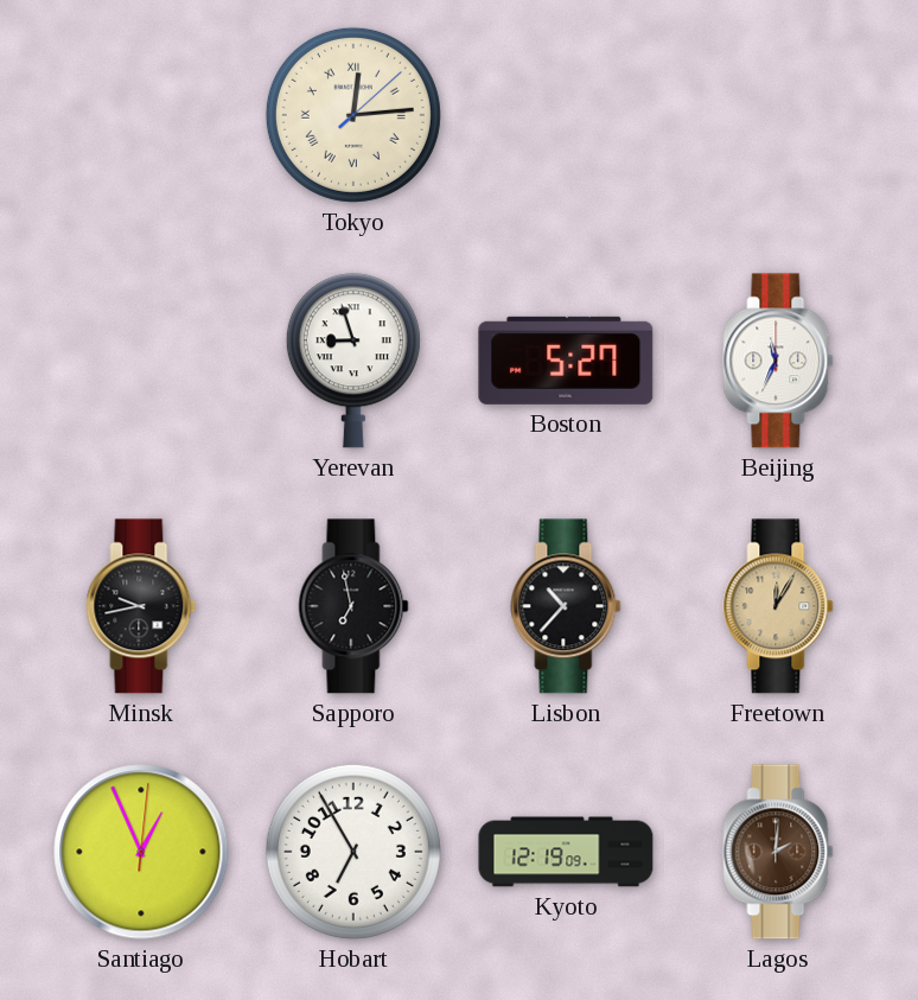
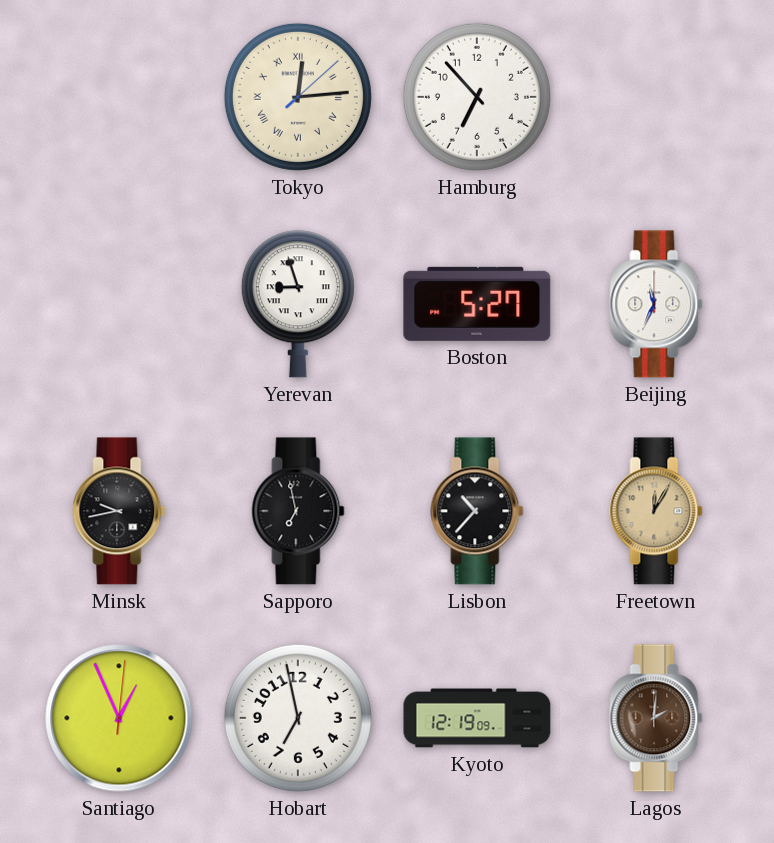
Hamburg: none -> 6:53 (477, 97)
Hobart: 6:55 -> 6:58 (298, 718)
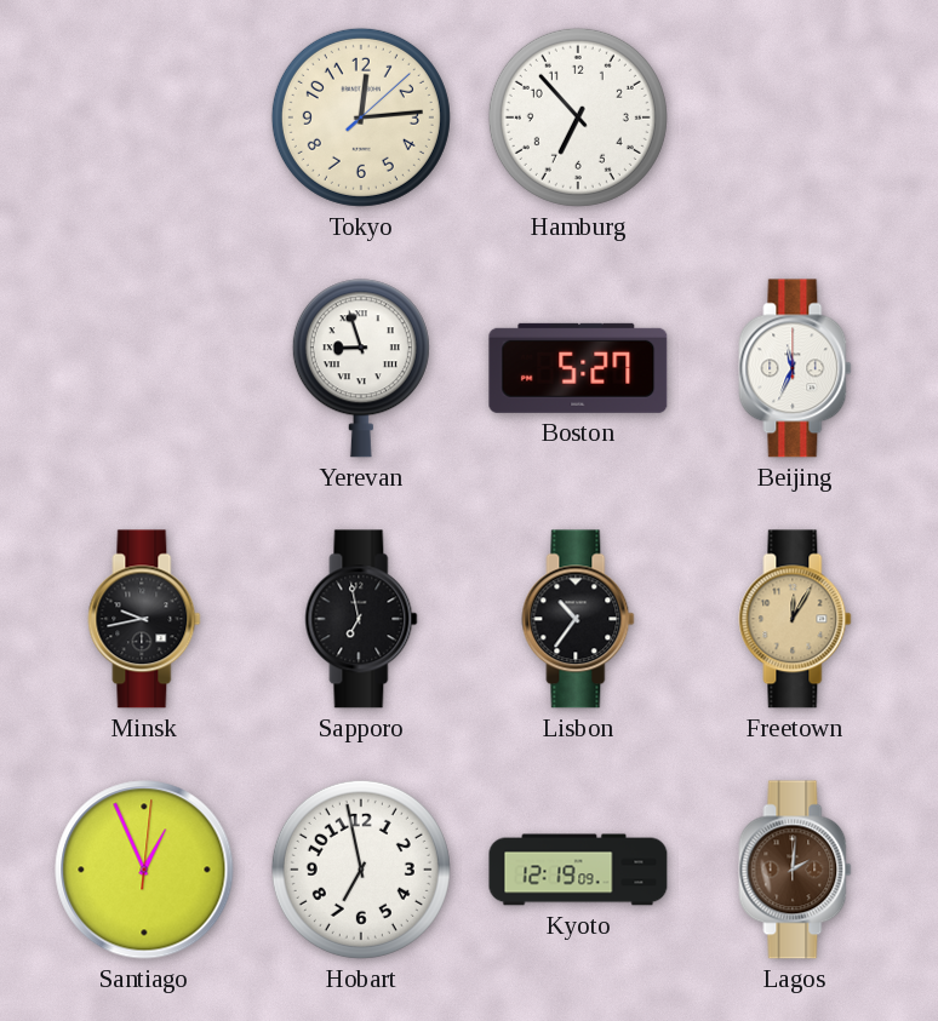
Tokyo numerals: Roman -> Arabic (361, 117)
Lisbon: 10:37 -> 10:36 (578, 619)
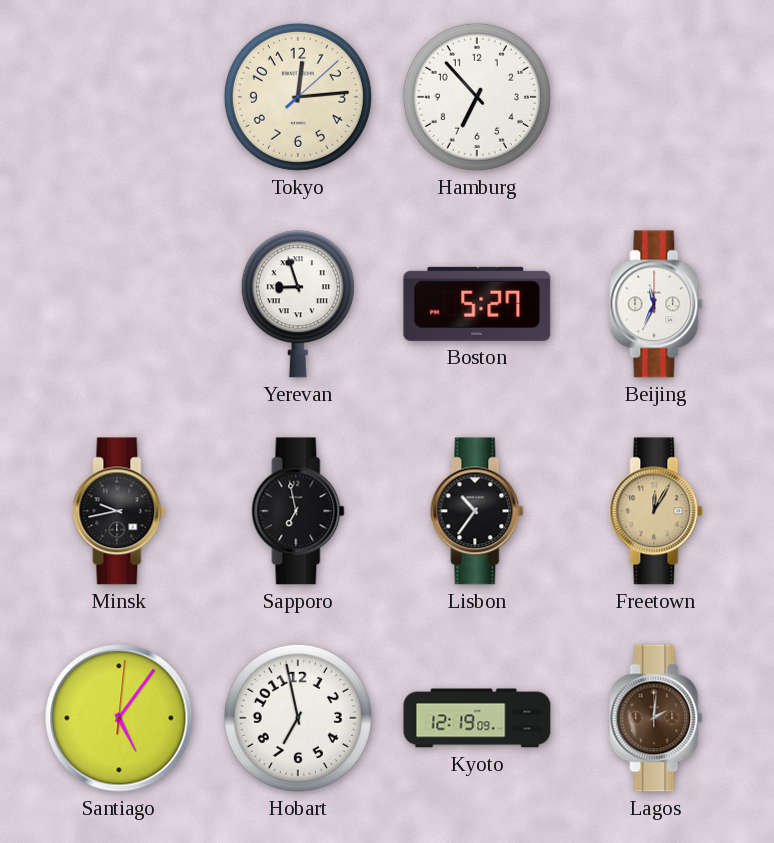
Santiago: 12:56 -> 5:06 (119, 718)
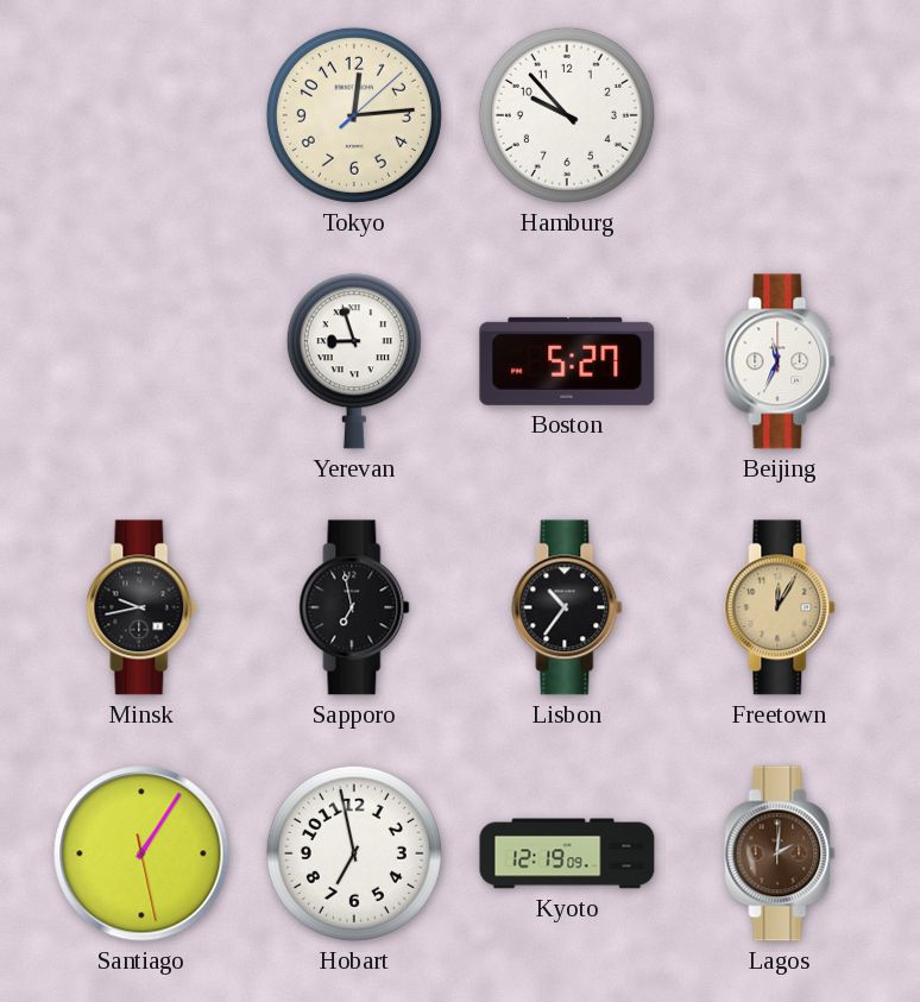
Hamburg: 6:53 -> 9:53 (567, 115)
Santiago: 5:06 -> 1:05 (141, 853)
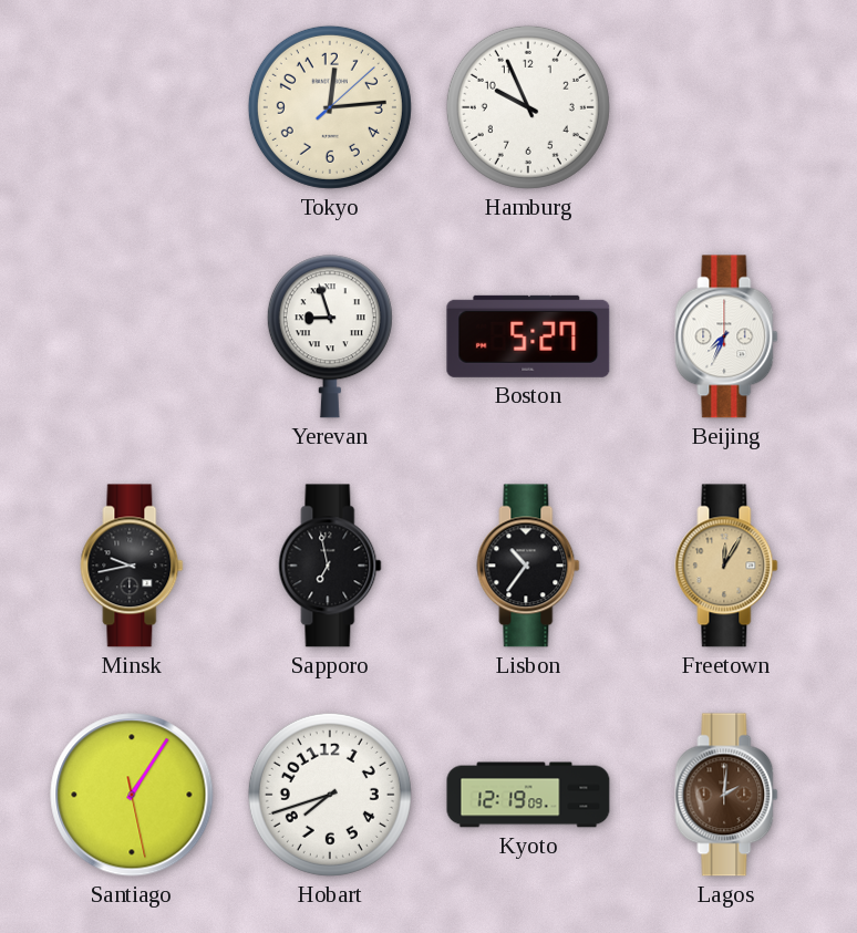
Hamburg: 9:53 -> 9:56 (528, 107)
Beijing: 11:34 -> 7:34 (726, 336)
Hobart: 6:58 -> 7:42 (330, 795)
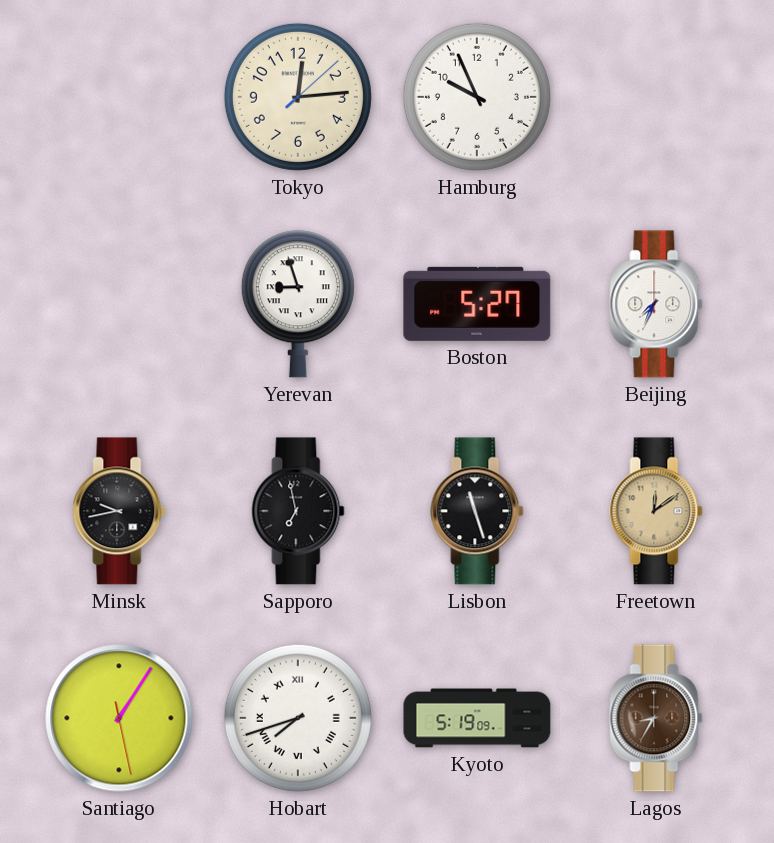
Lisbon: 10:36 -> 11:27 (477, 511)
Freetown: 12:05 -> 12:09 (656, 511)
Hobart numerals: Arabic -> Roman (298, 718)
Kyoto: 12:19 -> 5:19 (477, 718)
Lagos: 2:01 -> 8:35 (656, 718)
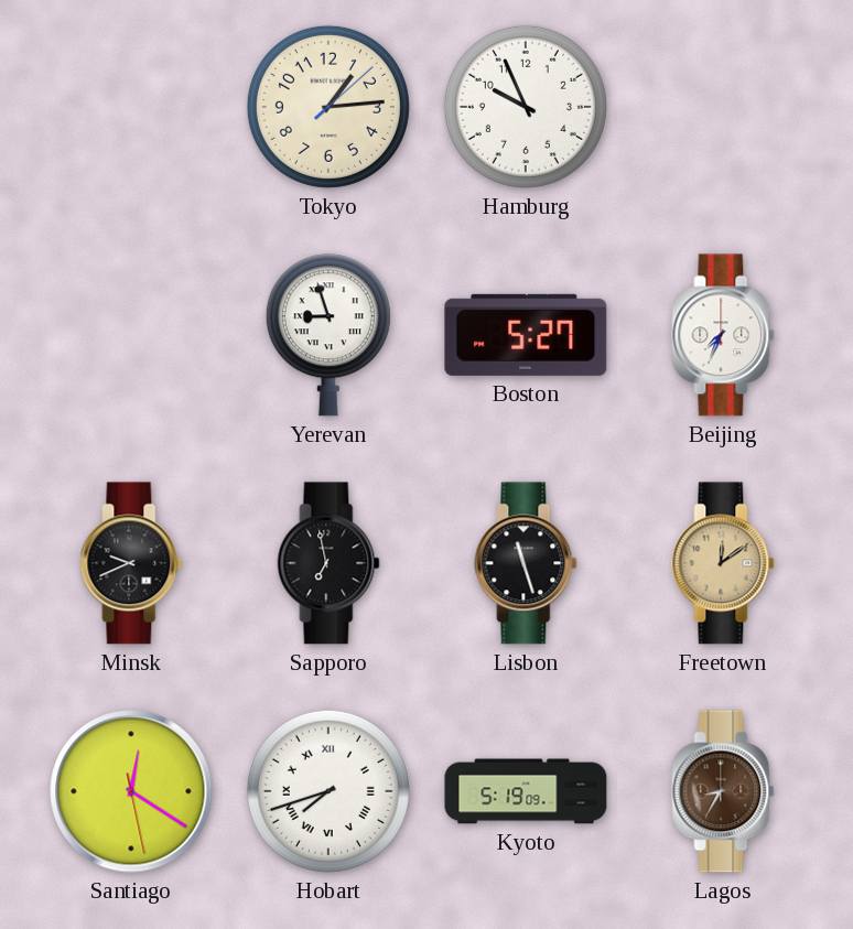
Tokyo: 12:14 -> 1:14 (328, 107)
Minsk: 9:43 -> 9:41 (131, 563)
Santiago: 1:05 -> 12:20 (131, 791)
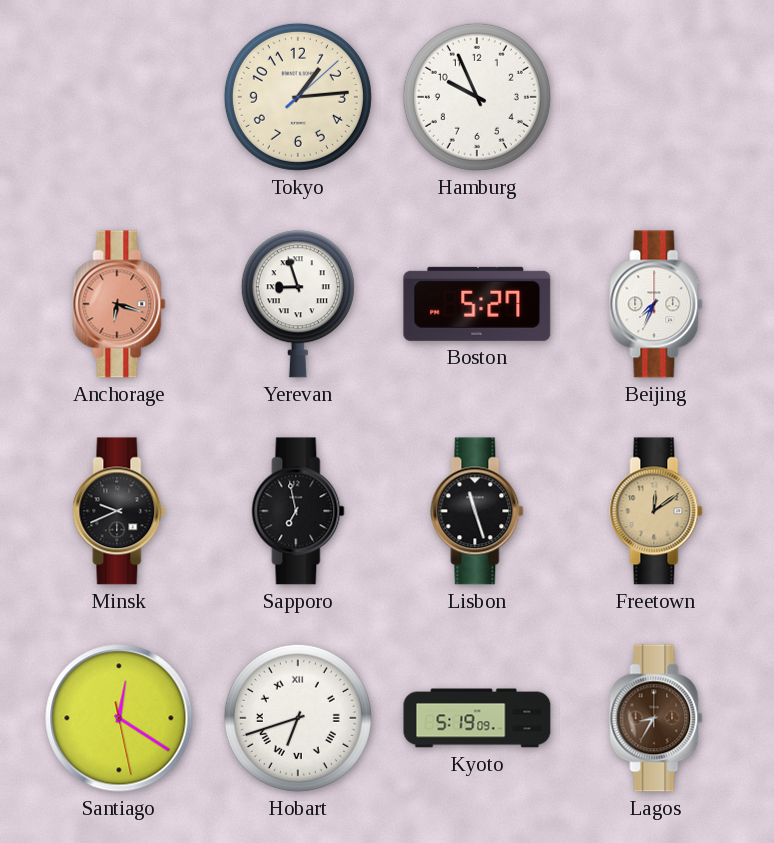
Anchorage: none -> 6:18 (119, 304)
Hobart: 7:42 -> 6:42 (298, 718)
